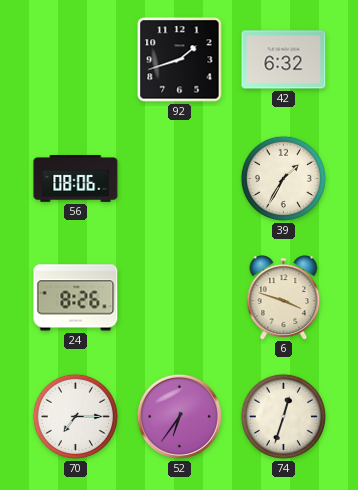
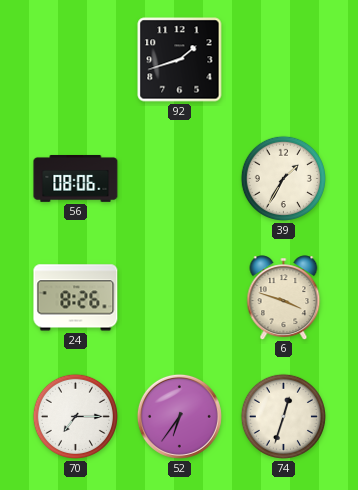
42: 6:32 -> none (284, 60)
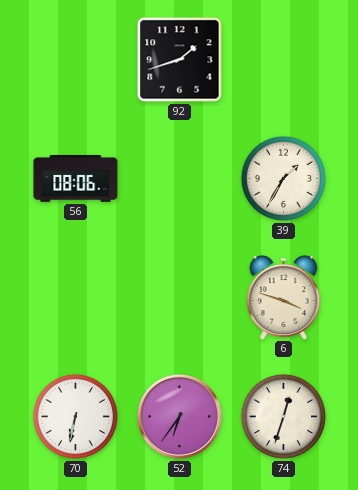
24: 8:26 -> none (76, 298)
70: 7:15 -> 6:32 (75, 416)
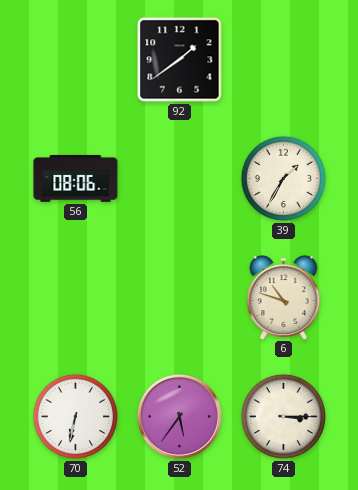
92: 1:42 -> 1:39 (180, 60)
6: 3:48 -> 10:48 (284, 297)
52: 6:36 -> 5:36 (179, 416)
74: 12:33 -> 3:15 (283, 416)
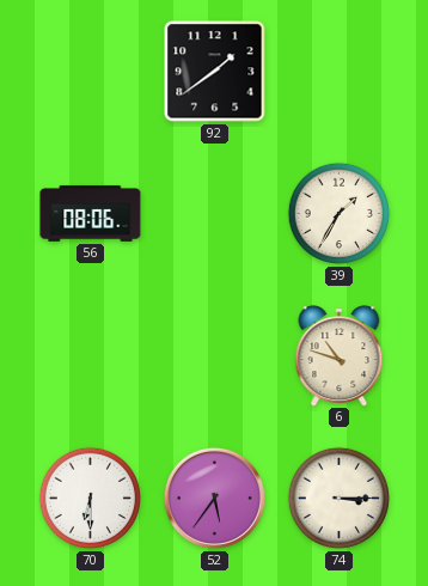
70: 6:32 -> 6:30 (90, 498)
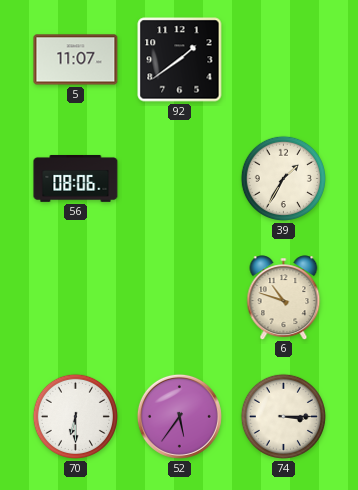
5: none -> 11:07 (76, 60)
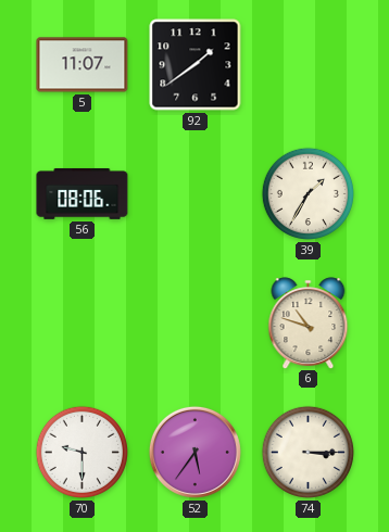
70: 6:30 -> 9:30 (81, 452)
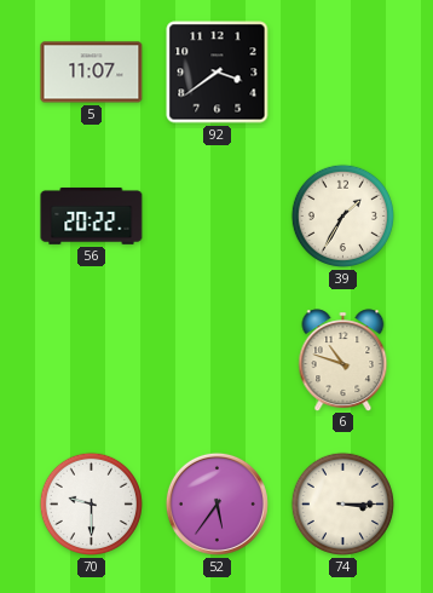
92: 1:39 -> 3:39 (218, 73)
56: 08:06 -> 20:22 (92, 215)
